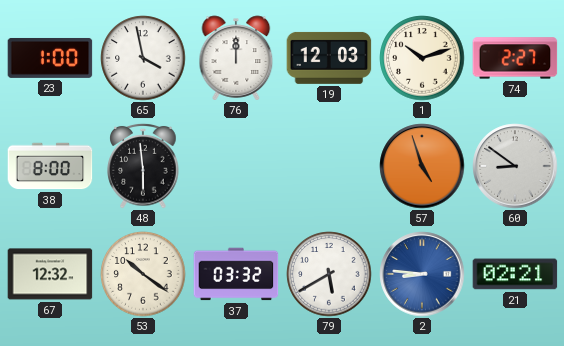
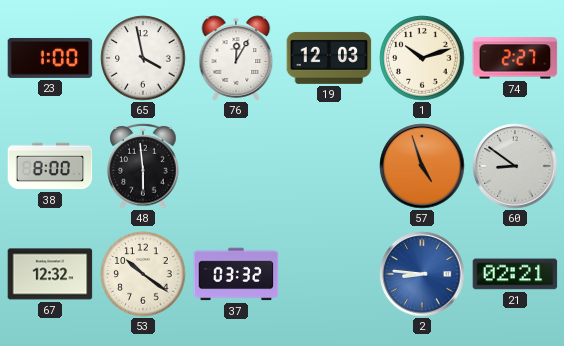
76: 12:00 -> 12:05 (236, 58)
79: 5:40 -> none (329, 274)
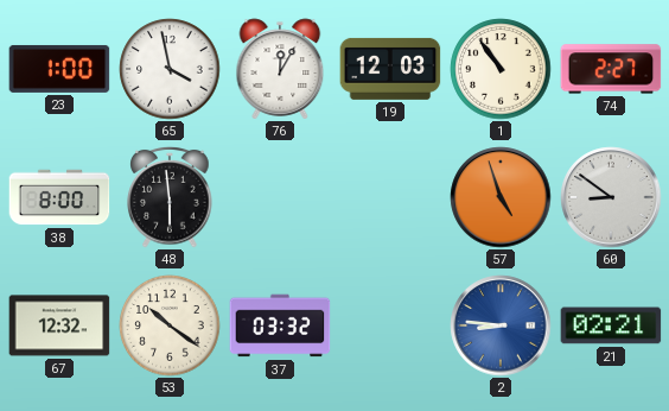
1: 10:12 -> 10:54 (501, 69)
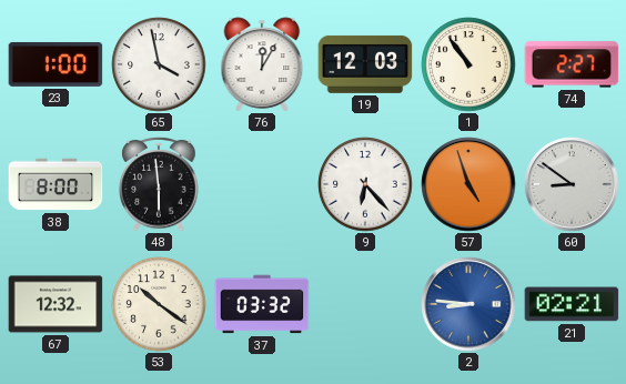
9: none -> 6:23 (365, 184)
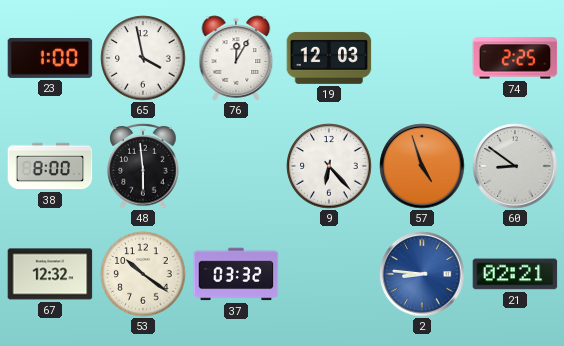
1: 10:54 -> none (468, 64)
74: 2:27 -> 2:25 (515, 58)
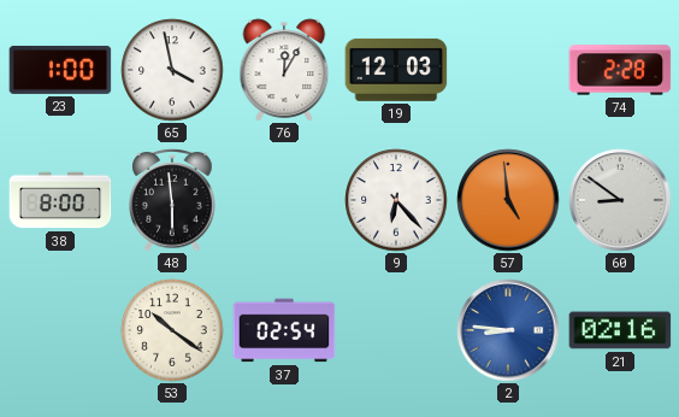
74: 2:25 -> 2:28 (620, 70)
57: 4:57 -> 4:59 (508, 200)
67: 12:32 -> none (50, 274)
37: 03:32 -> 02:54 (284, 330)
21: 02:21 -> 02:16 (620, 330)
